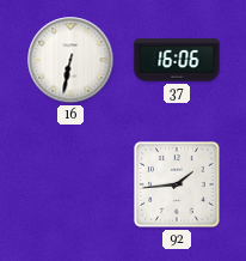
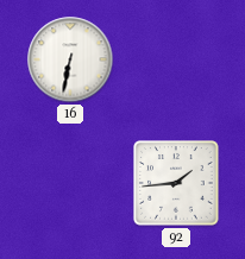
37: 16:06 -> none (177, 60)
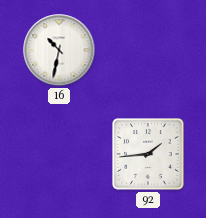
16: 6:32 -> 10:32 (59, 50)
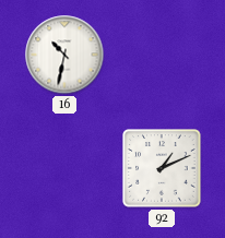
92: 1:44 -> 1:11 (162, 168)
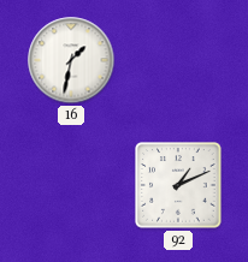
16: 10:32 -> 1:32 (71, 60)
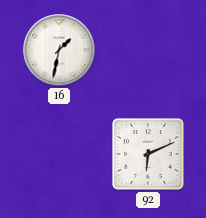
92: 1:11 -> 6:11 (148, 154)
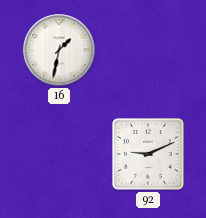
92: 6:11 -> 9:11 (148, 154)
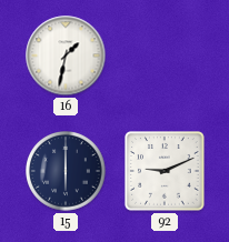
15: none -> 6:00 (67, 172)
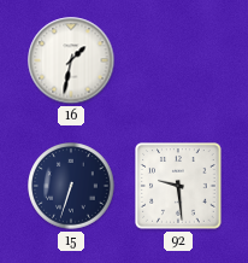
15: 6:00 -> 6:33 (72, 187)
92: 9:11 -> 9:29 (178, 186)
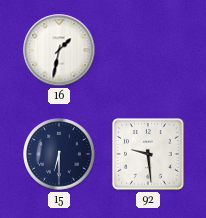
15: 6:33 -> 6:30 (60, 155)
